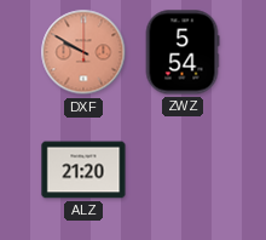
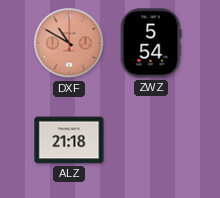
DXF: 9:50 -> 10:50 (69, 43)
ALZ: 21:20 -> 21:18 (69, 140)
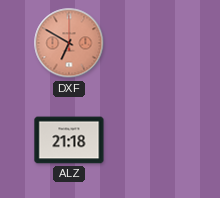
DXF: 10:50 -> 6:50 (69, 43)
ZWZ: 5:54 -> none (151, 43)
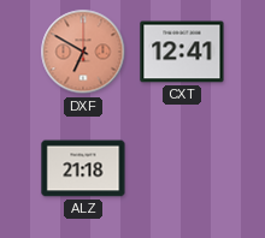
CXT: none -> 12:41 (182, 52)
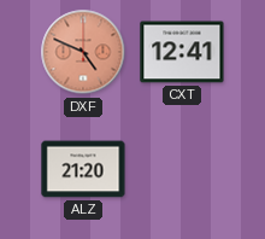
DXF: 6:50 -> 4:49 (83, 52)
ALZ: 21:18 -> 21:20 (83, 169)
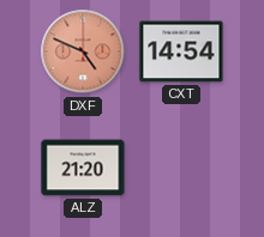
CXT: 12:41 -> 14:54 (181, 51)
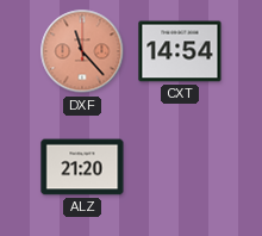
DXF: 4:49 -> 11:23 (82, 51)
